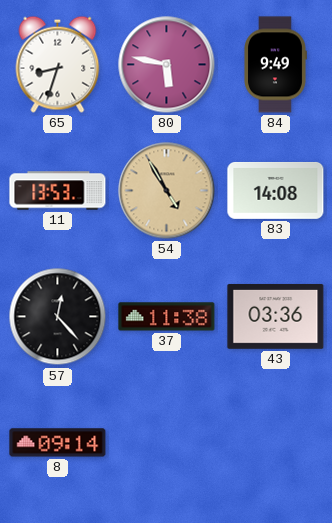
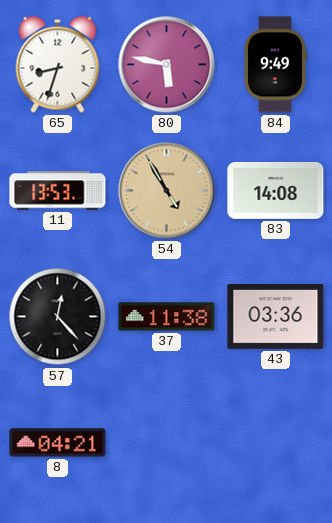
8: 09:14 -> 04:21 (58, 443)
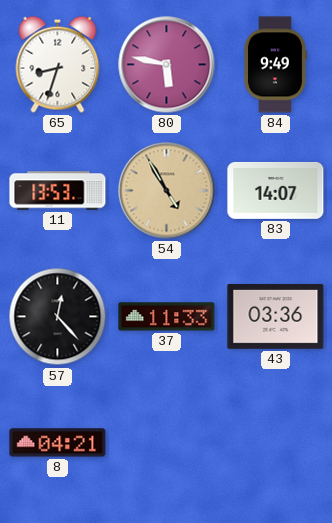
83: 14:08 -> 14:07 (276, 190)
37: 11:38 -> 11:33 (167, 317)
